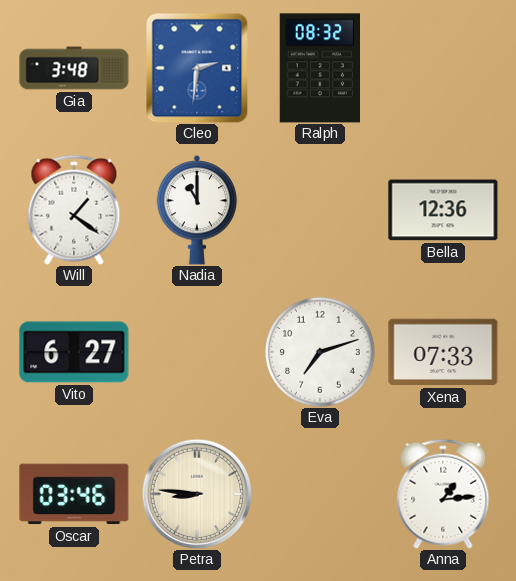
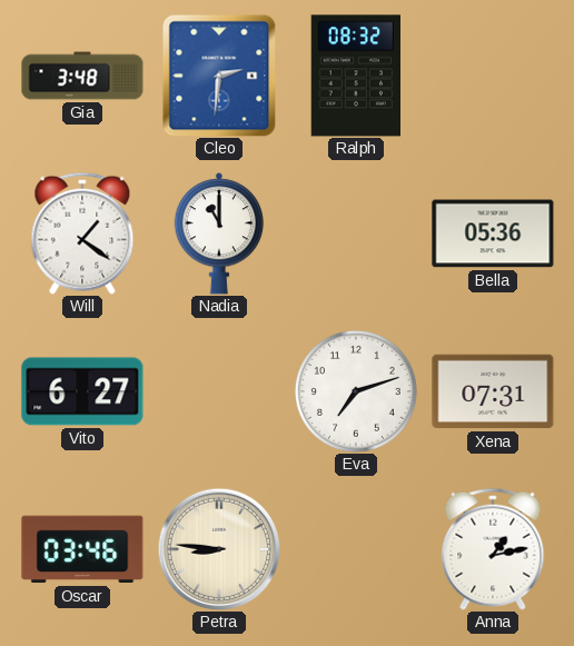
Bella: 12:36 -> 05:36 (493, 233)
Xena: 07:33 -> 07:31 (493, 391)
Anna: 1:14 -> 1:13 (493, 549)
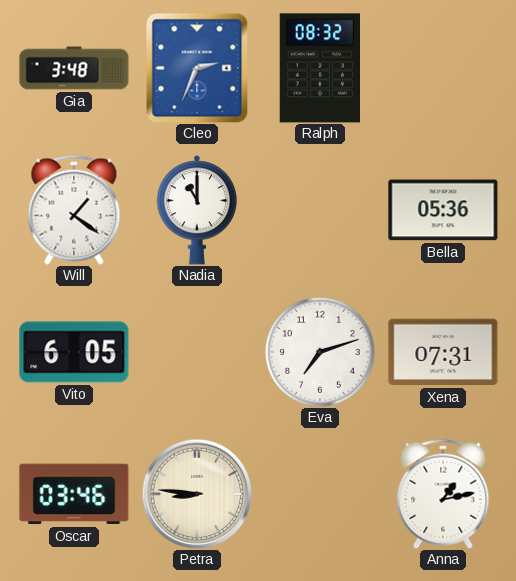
Cleo: 2:31 -> 2:34 (197, 68)
Vito: 6:27 -> 6:05 (74, 352)
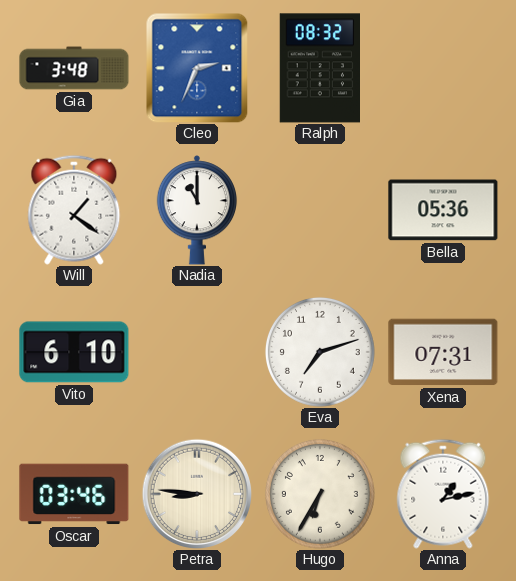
Vito: 6:05 -> 6:10 (74, 352)
Hugo: none -> 6:35 (320, 494)
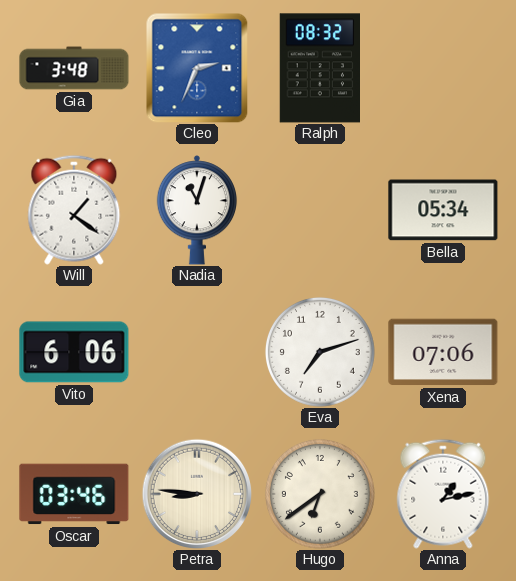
Nadia: 11:00 -> 11:03 (197, 210)
Bella: 05:36 -> 05:34 (443, 210)
Vito: 6:10 -> 6:06 (74, 352)
Xena: 07:31 -> 07:06 (443, 352)
Hugo: 6:35 -> 6:39 (320, 494)
